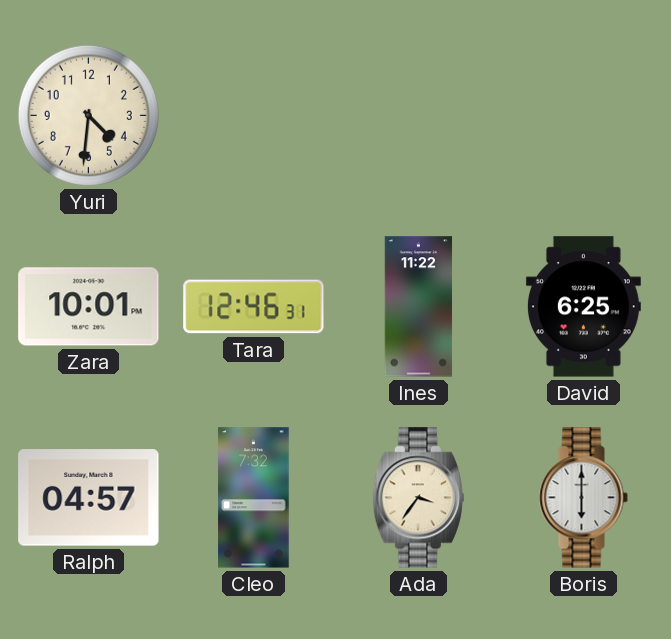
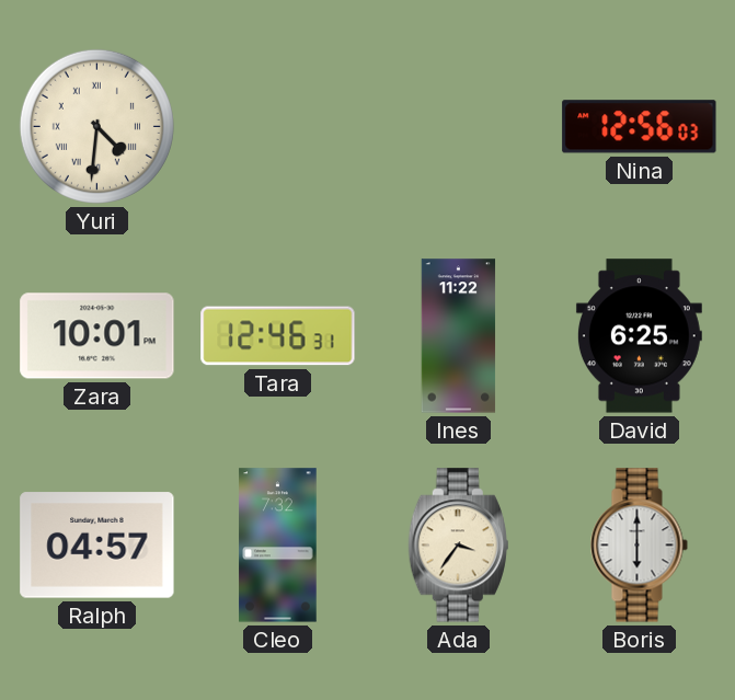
Yuri numerals: Arabic -> Roman (96, 126)
Nina: none -> 12:56 (640, 127)
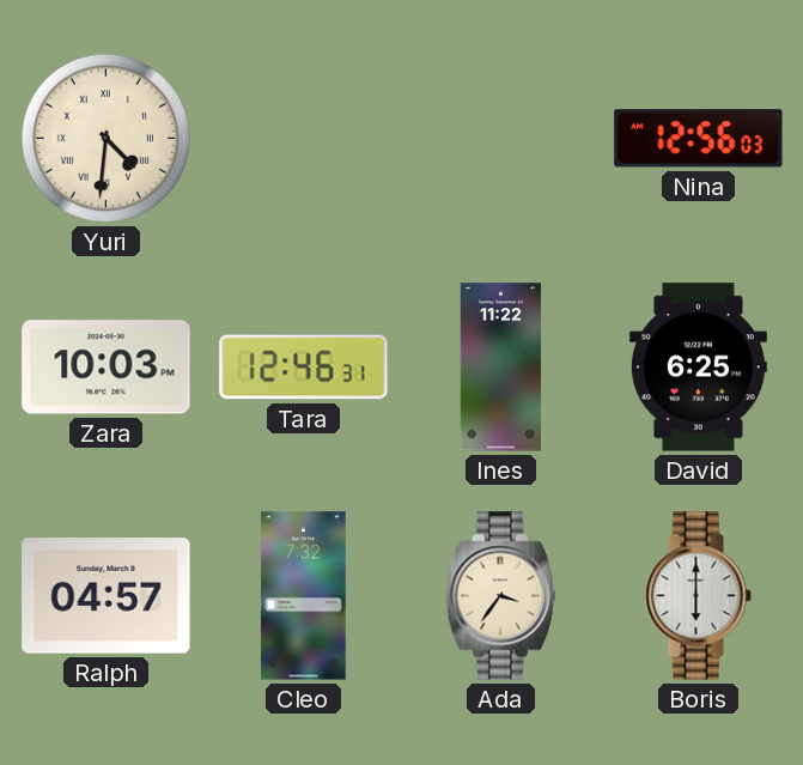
Zara: 10:01 -> 10:03 (107, 368)
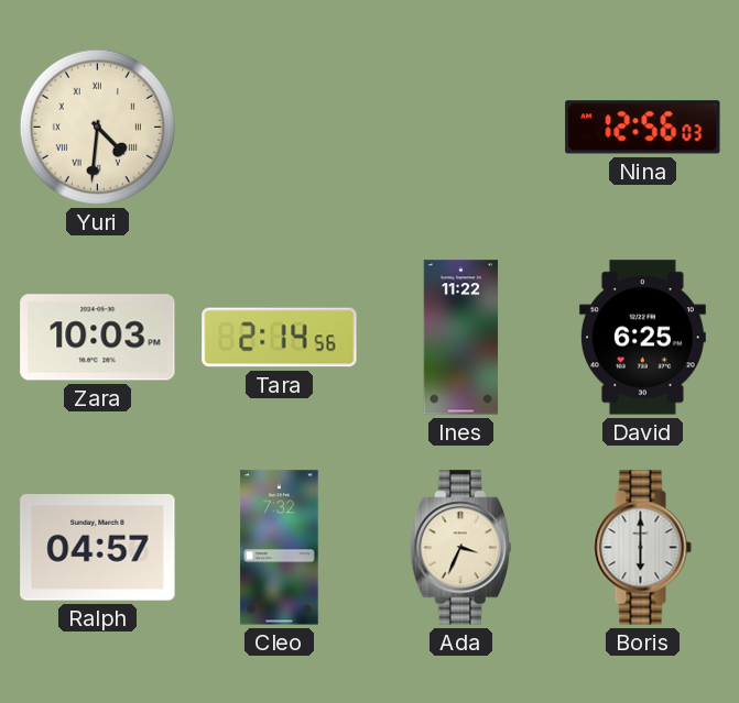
Tara: 12:46 -> 2:14 (280, 338)
Ada: 3:36 -> 3:34 (460, 548)
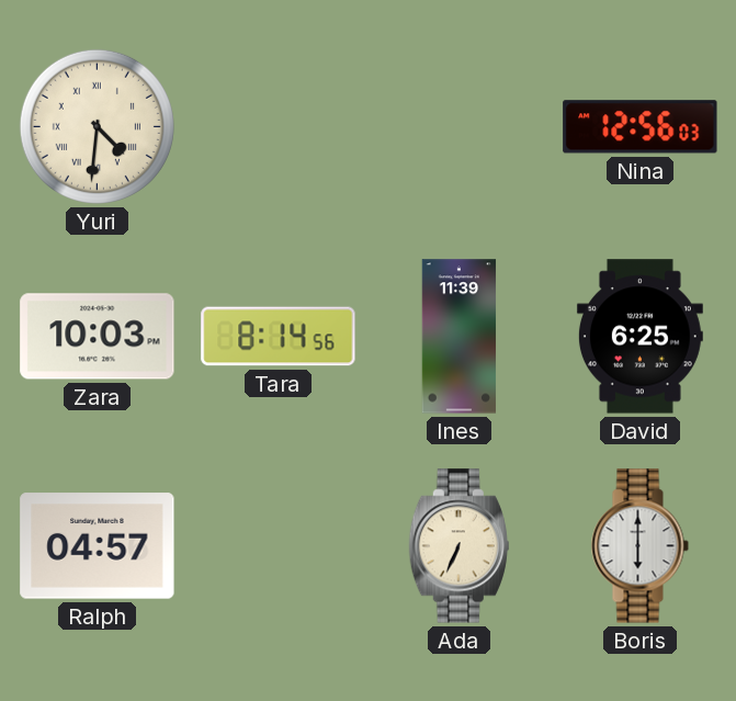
Tara: 2:14 -> 8:14 (279, 337)
Ines: 11:22 -> 11:39 (460, 337)
Cleo: 7:32 -> none (280, 548)
Ada: 3:34 -> 6:34 (458, 546)
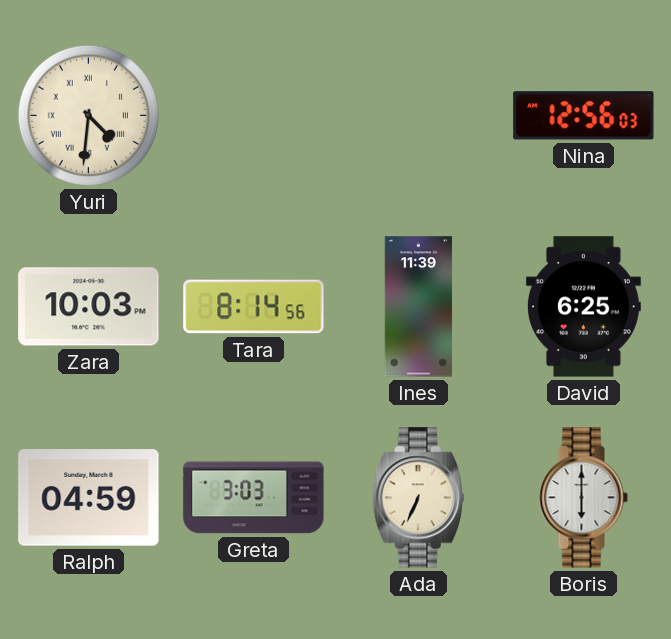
Ralph: 04:57 -> 04:59 (89, 498)
Greta: none -> 3:03 (254, 498)
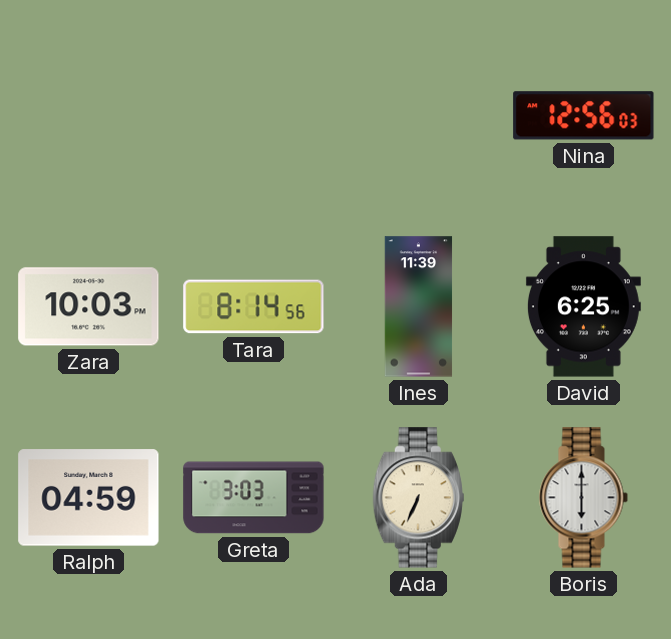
Yuri: 4:31 -> none (88, 115)
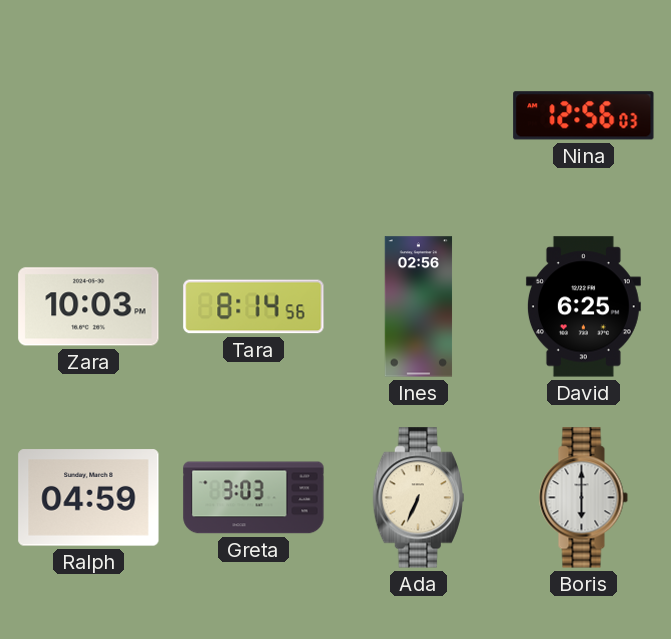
Ines: 11:39 -> 02:56 (419, 307)
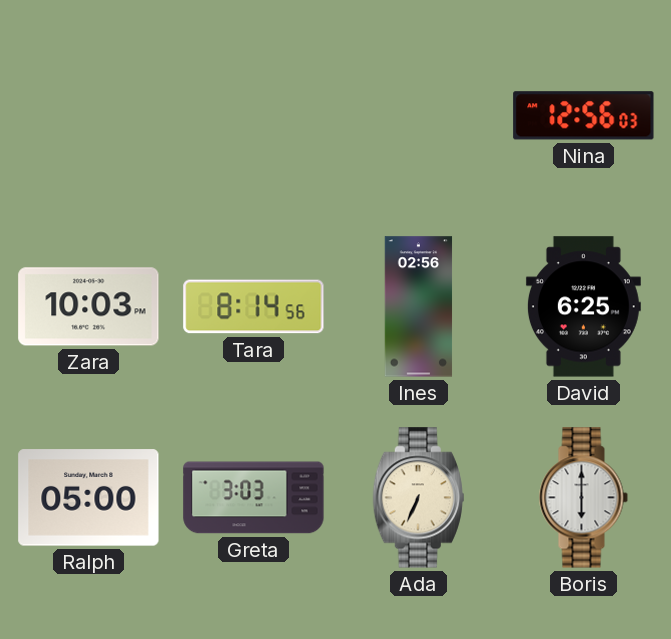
Ralph: 04:59 -> 05:00 (89, 498)
